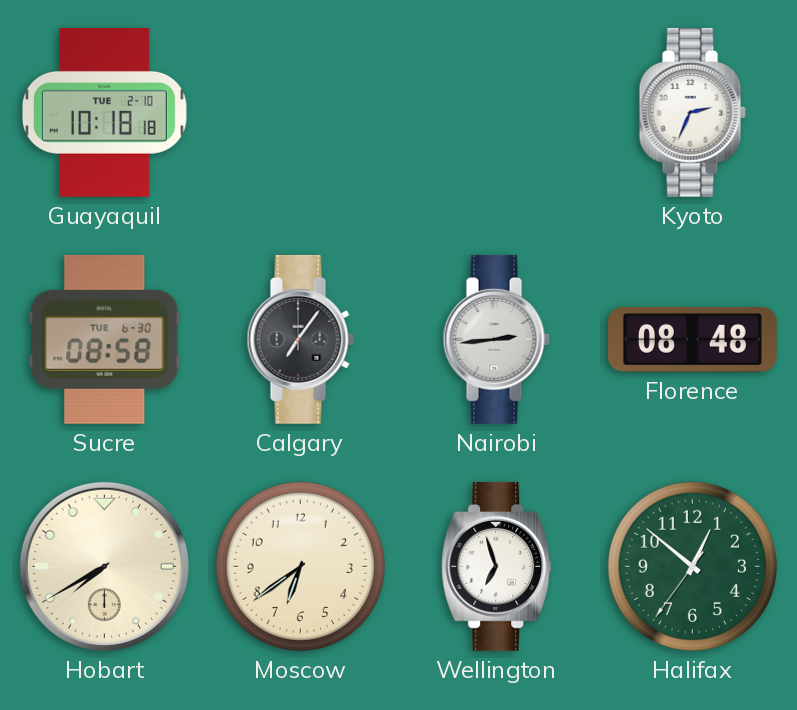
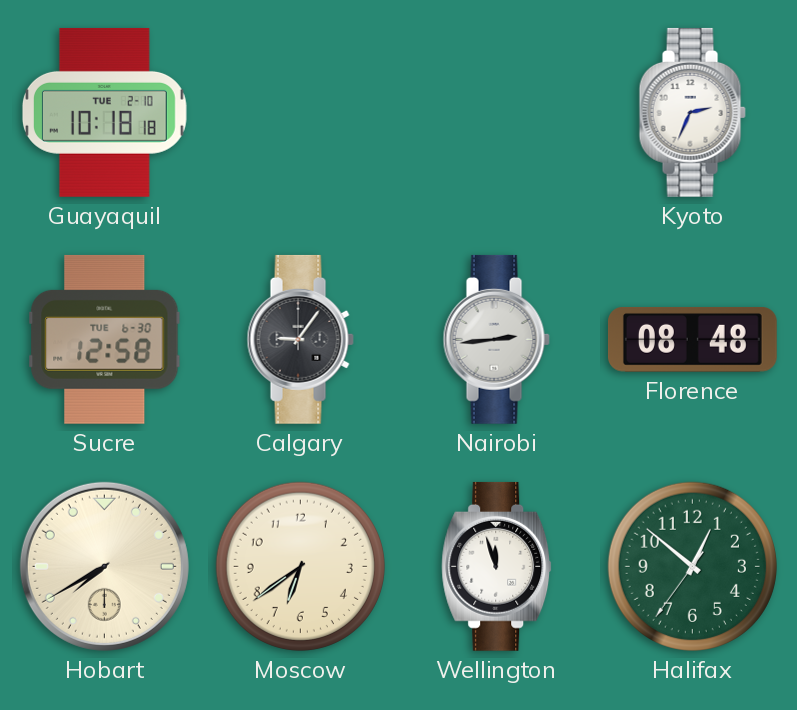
Sucre: 08:58 -> 12:58 (105, 339)
Calgary: 7:06 -> 9:06 (300, 339)
Wellington: 6:57 -> 11:57 (497, 566)
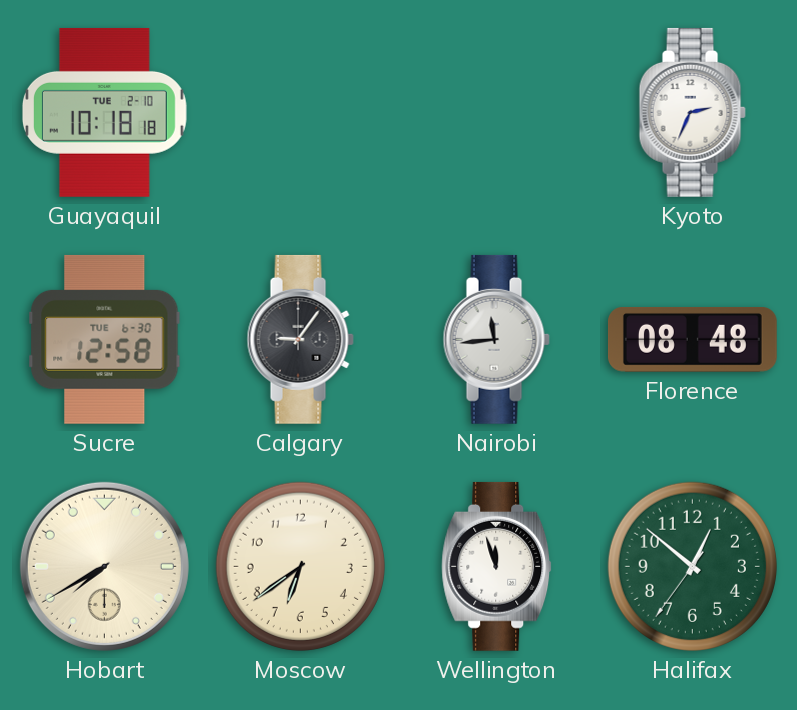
Nairobi: 2:44 -> 11:44 (496, 339)
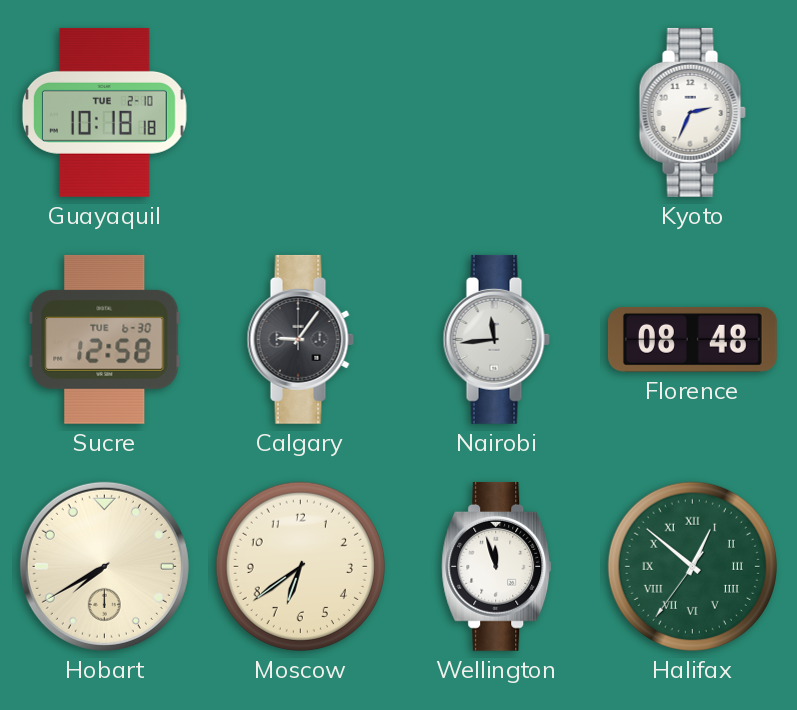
Halifax numerals: Arabic -> Roman (692, 566)
